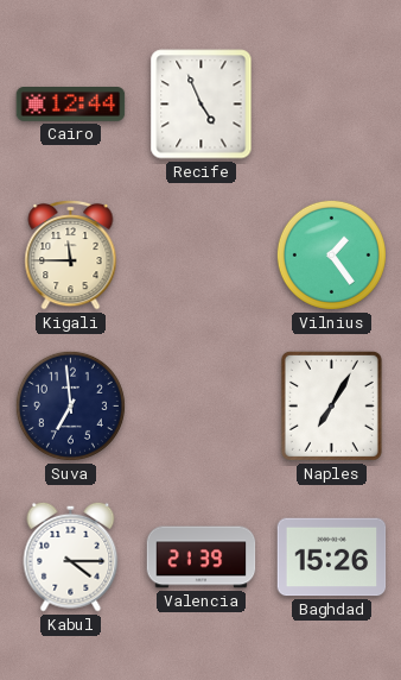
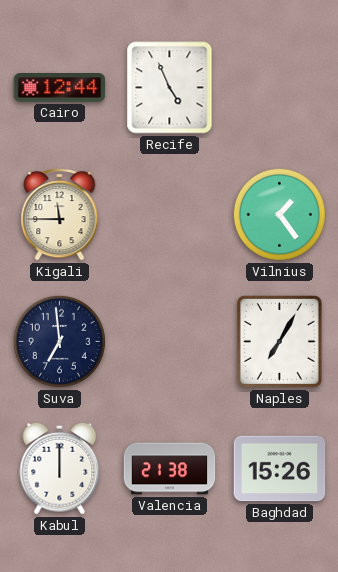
Kabul: 4:15 -> 12:00 (60, 468)
Valencia: 21:39 -> 21:38 (170, 469)
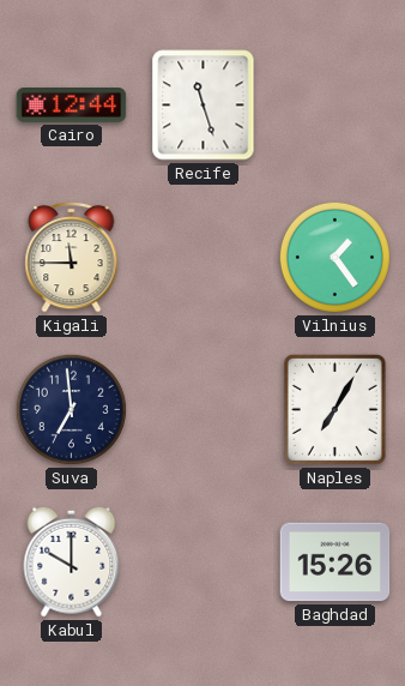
Recife: 4:56 -> 11:27 (204, 106)
Kabul: 12:00 -> 10:00 (72, 561)
Valencia: 21:38 -> none (170, 469)
